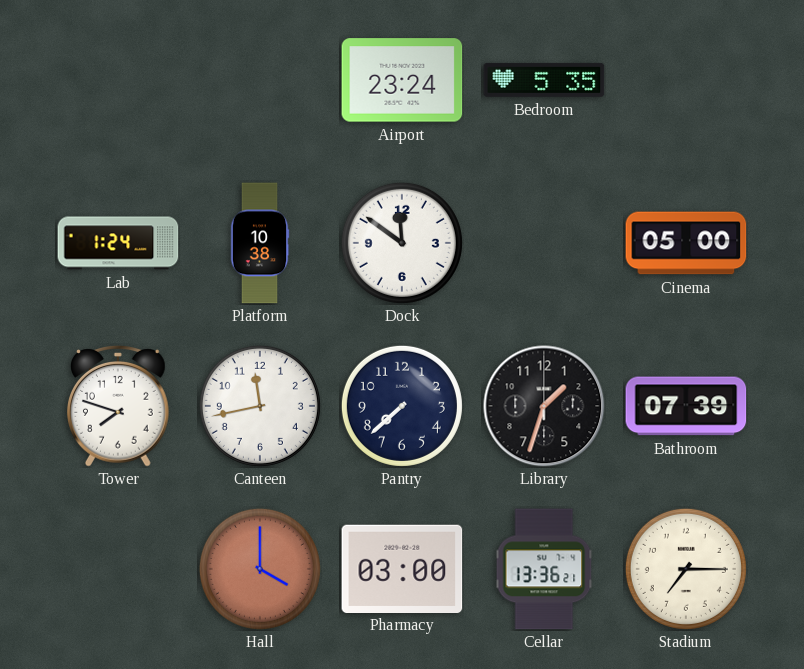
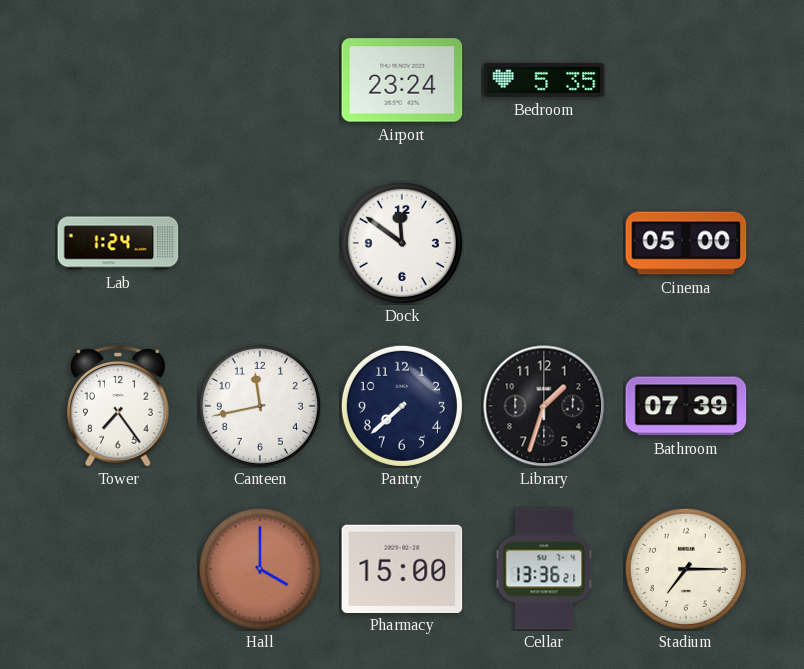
Platform: 10:38 -> none (260, 243)
Tower: 7:48 -> 7:24 (119, 406)
Pharmacy: 03:00 -> 15:00 (402, 568)
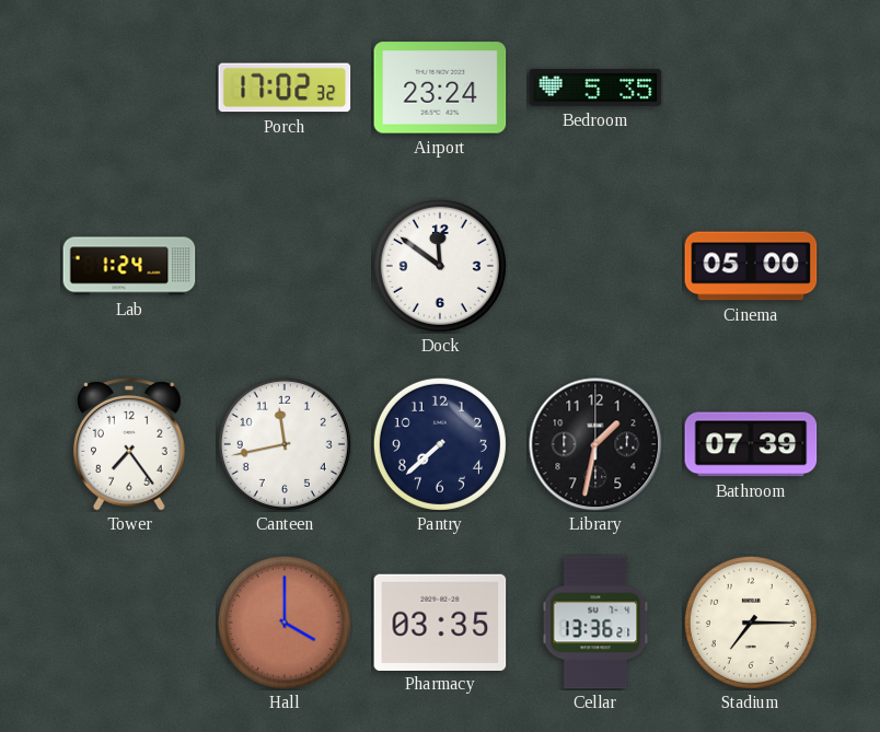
Porch: none -> 17:02 (285, 88)
Library: 1:33 -> 1:32 (595, 444)
Pharmacy: 15:00 -> 03:35 (440, 621)
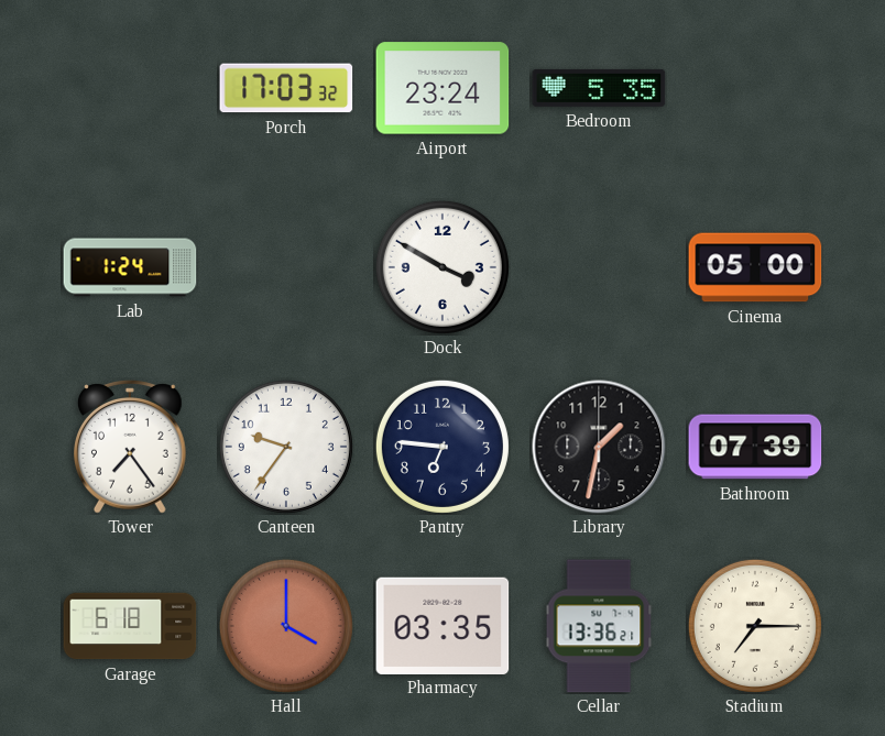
Porch: 17:02 -> 17:03 (286, 88)
Dock: 11:51 -> 3:50 (442, 267)
Canteen: 11:43 -> 9:36 (286, 447)
Pantry: 7:38 -> 6:46 (442, 447)
Garage: none -> 6:18 (130, 626)
